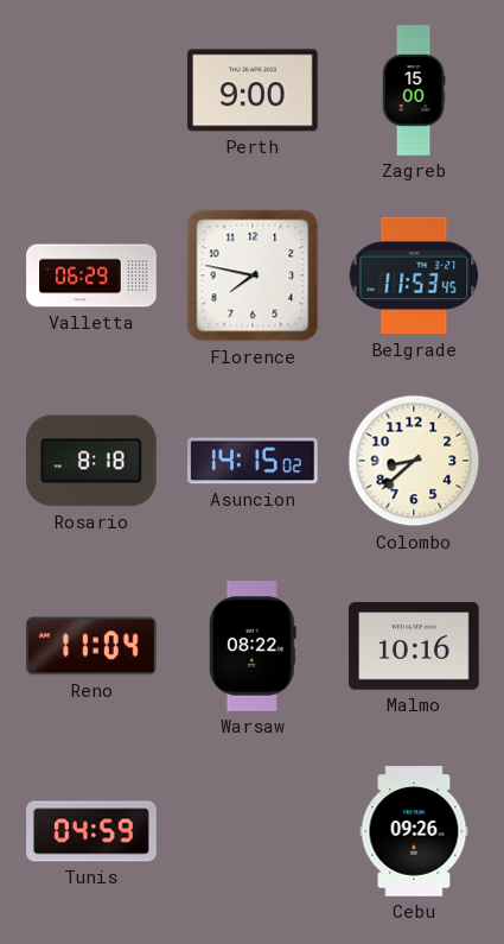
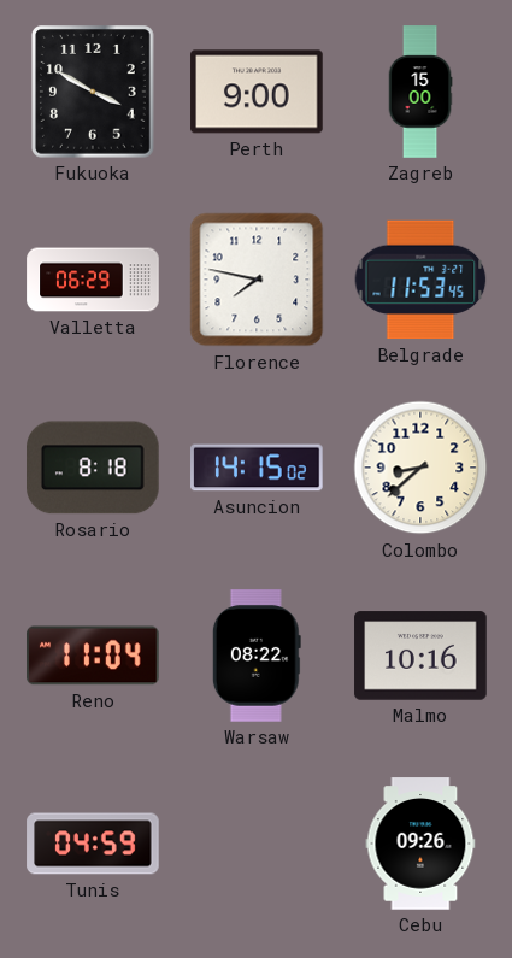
Fukuoka: none -> 3:50 (94, 93)
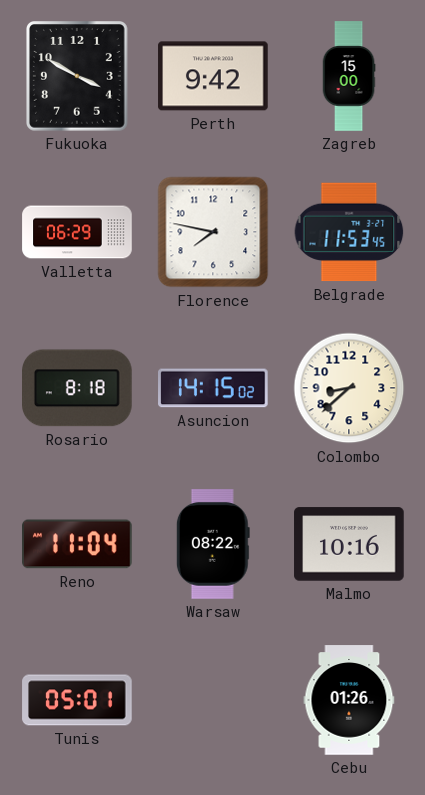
Perth: 9:00 -> 9:42 (213, 76)
Tunis: 04:59 -> 05:01 (77, 700)
Cebu: 09:26 -> 01:26 (349, 700)
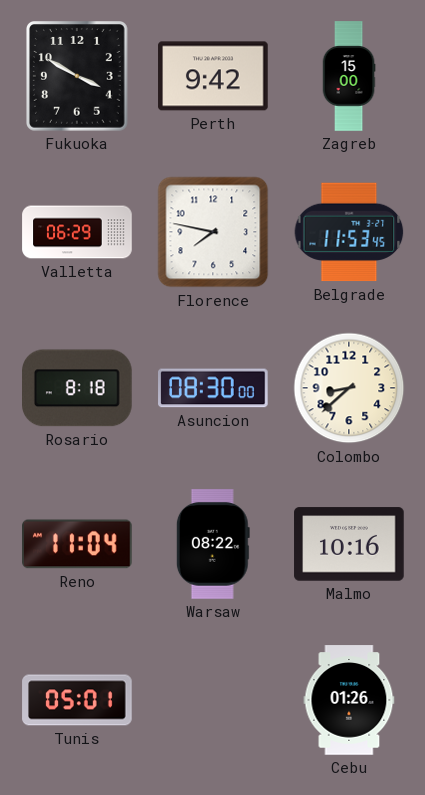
Asuncion: 14:15 -> 08:30 (213, 388)
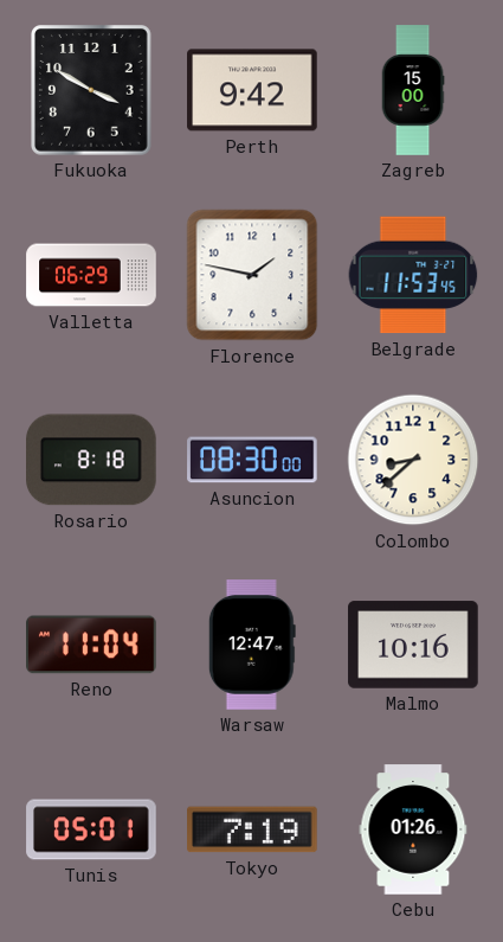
Florence: 7:47 -> 1:47 (252, 275)
Warsaw: 08:22 -> 12:47 (252, 645)
Tokyo: none -> 7:19 (252, 829)
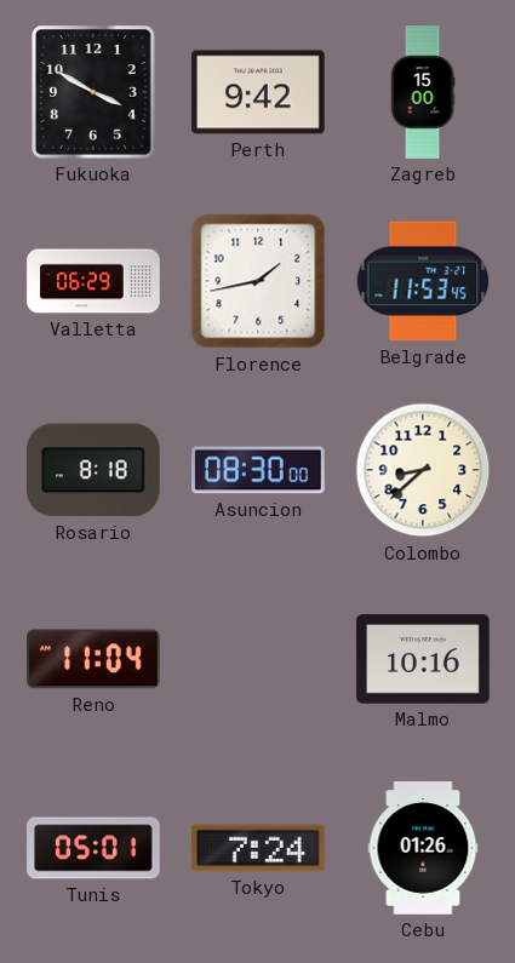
Florence: 1:47 -> 1:43 (258, 281)
Warsaw: 12:47 -> none (252, 645)
Tokyo: 7:19 -> 7:24 (258, 848)
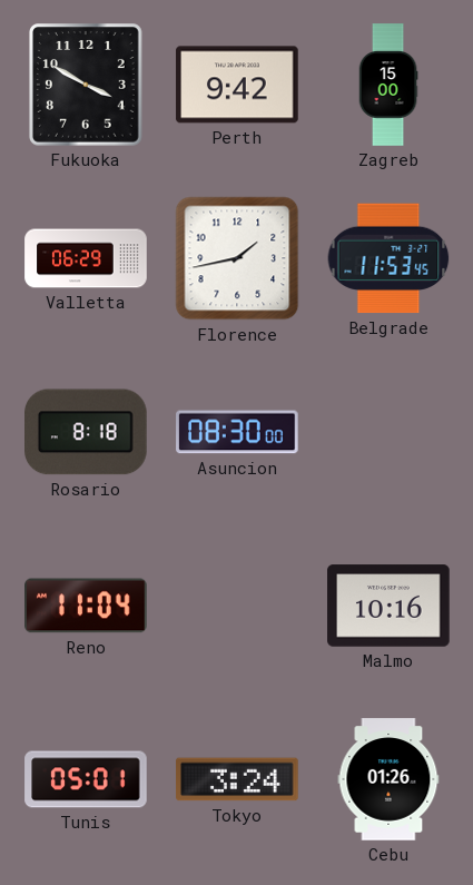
Colombo: 8:38 -> none (423, 470)
Tokyo: 7:24 -> 3:24 (237, 779)
